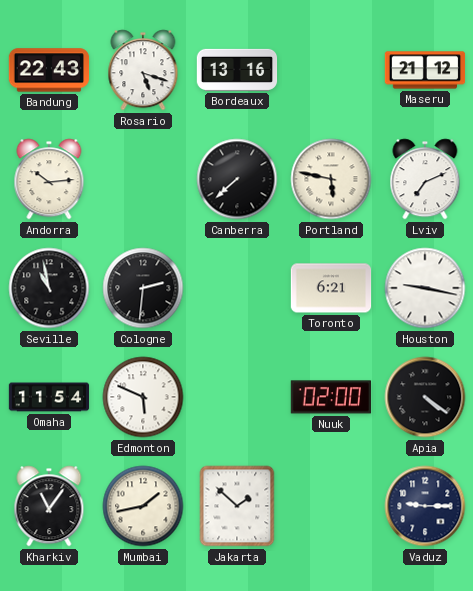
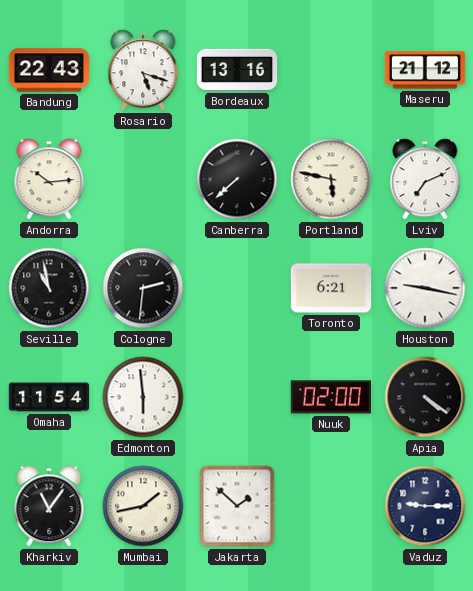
Edmonton: 5:49 -> 5:59 (143, 397)
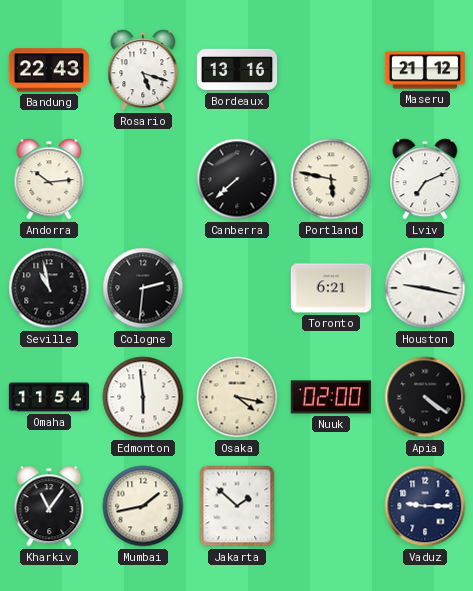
Osaka: none -> 4:17 (237, 397)
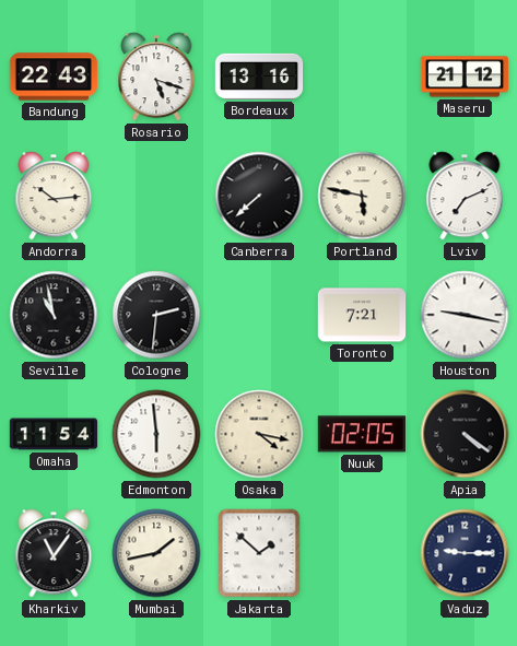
Toronto: 6:21 -> 7:21 (362, 315)
Nuuk: 02:00 -> 02:05 (361, 434)
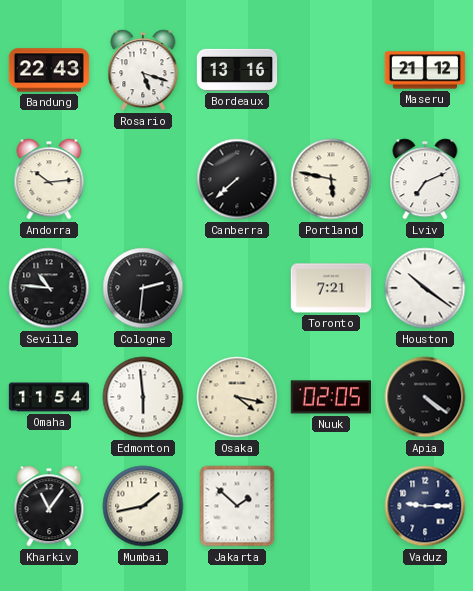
Seville: 10:58 -> 10:46 (49, 288)
Houston: 9:17 -> 10:21 (425, 288)
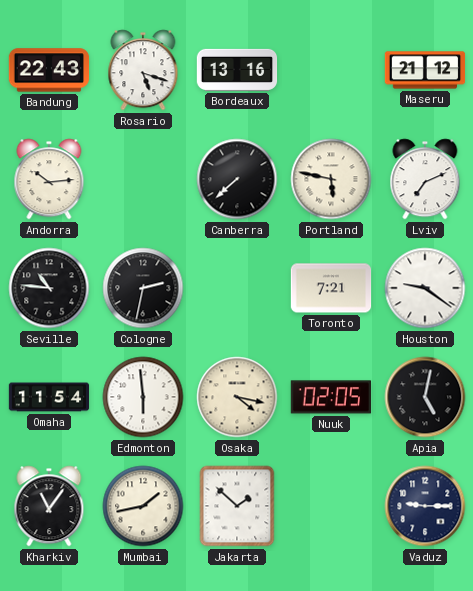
Cologne: 2:31 -> 2:32 (143, 288)
Houston: 10:21 -> 9:21 (425, 288)
Apia: 4:21 -> 5:02 (425, 397)
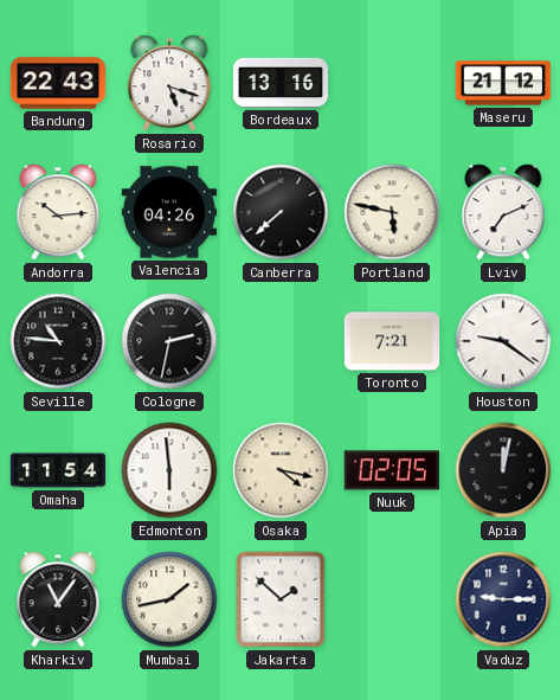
Valencia: none -> 04:26 (169, 212)
Apia: 5:02 -> 12:02 (503, 470)
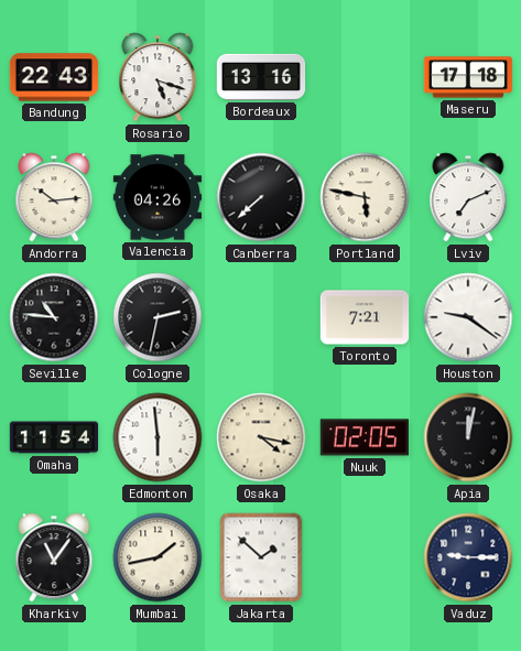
Maseru: 21:12 -> 17:18 (468, 77)
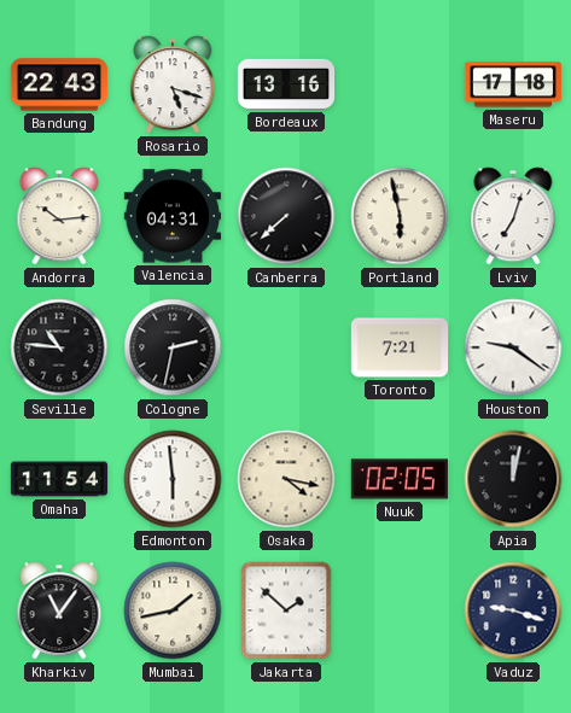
Valencia: 04:26 -> 04:31 (173, 216)
Portland: 5:47 -> 5:58 (400, 216)
Lviv: 7:11 -> 7:03 (513, 216)
Vaduz: 9:15 -> 9:18 (513, 610)
